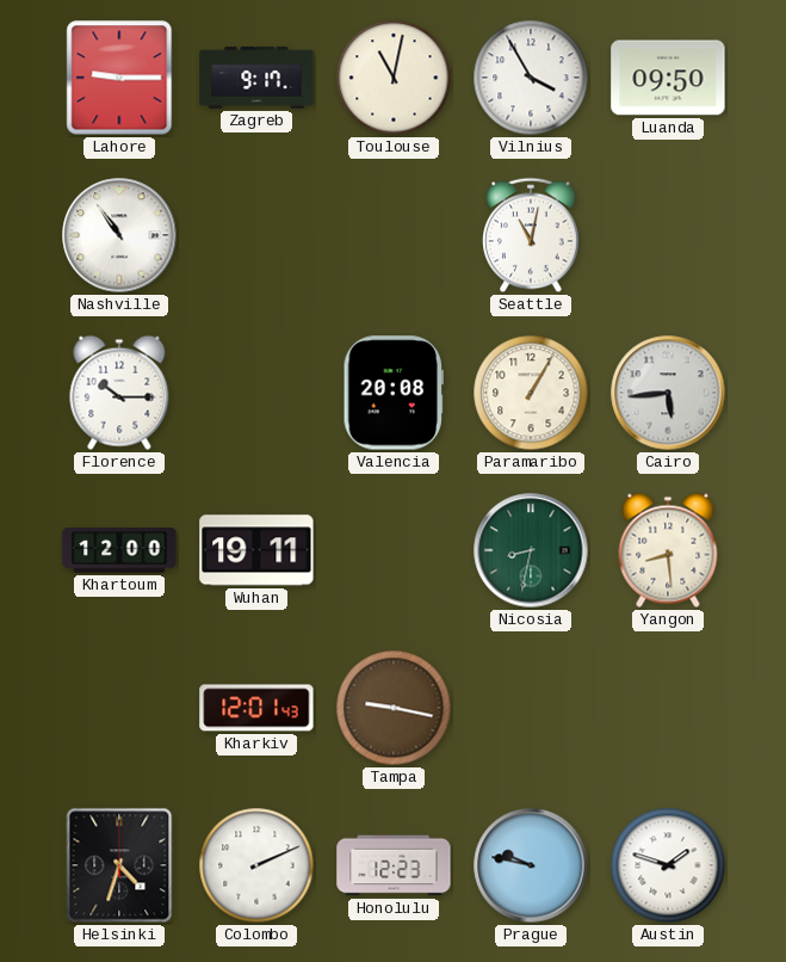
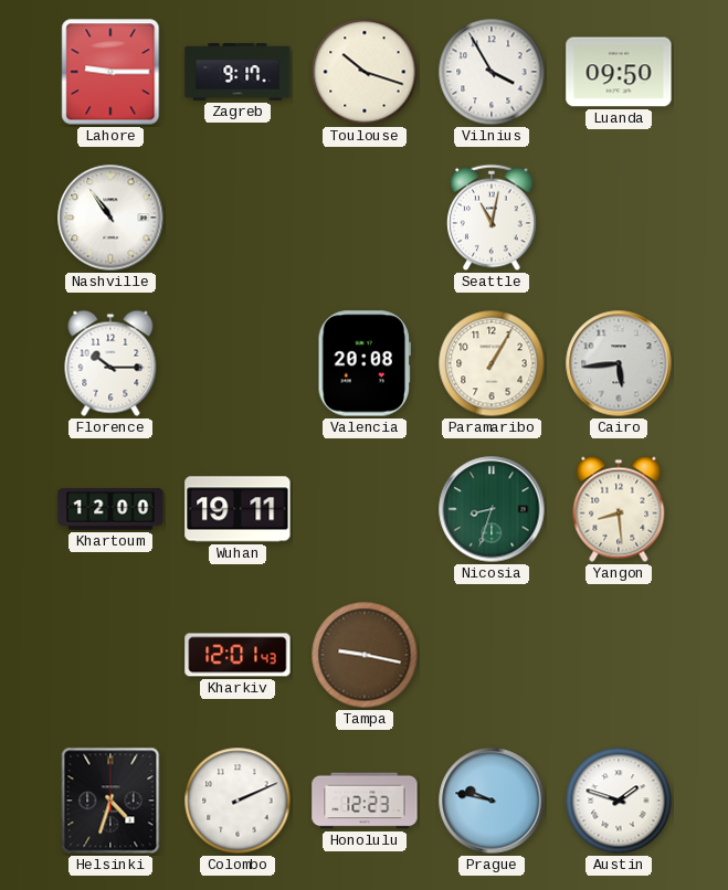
Toulouse: 11:02 -> 10:18 (365, 72)
Nicosia: 8:32 -> 8:33 (492, 509)
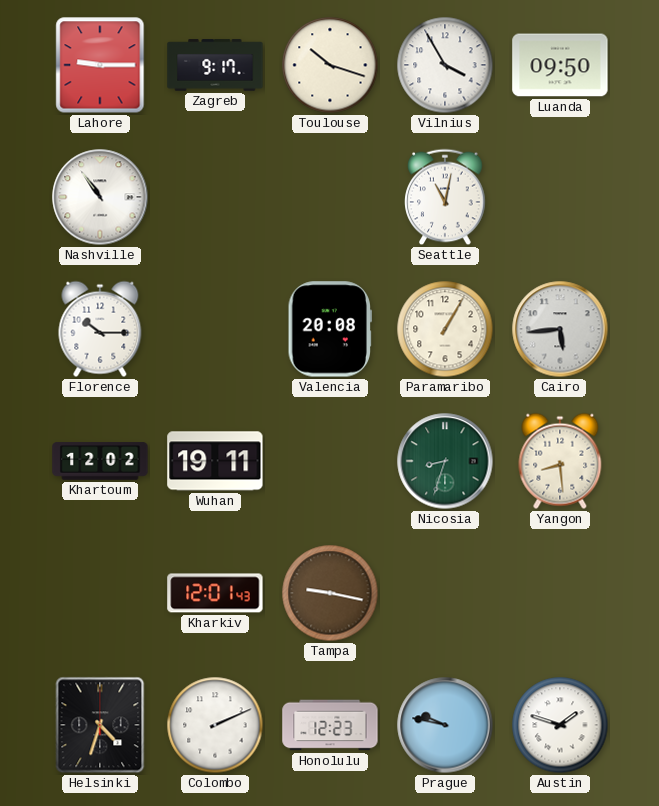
Khartoum: 12:00 -> 12:02 (100, 461)
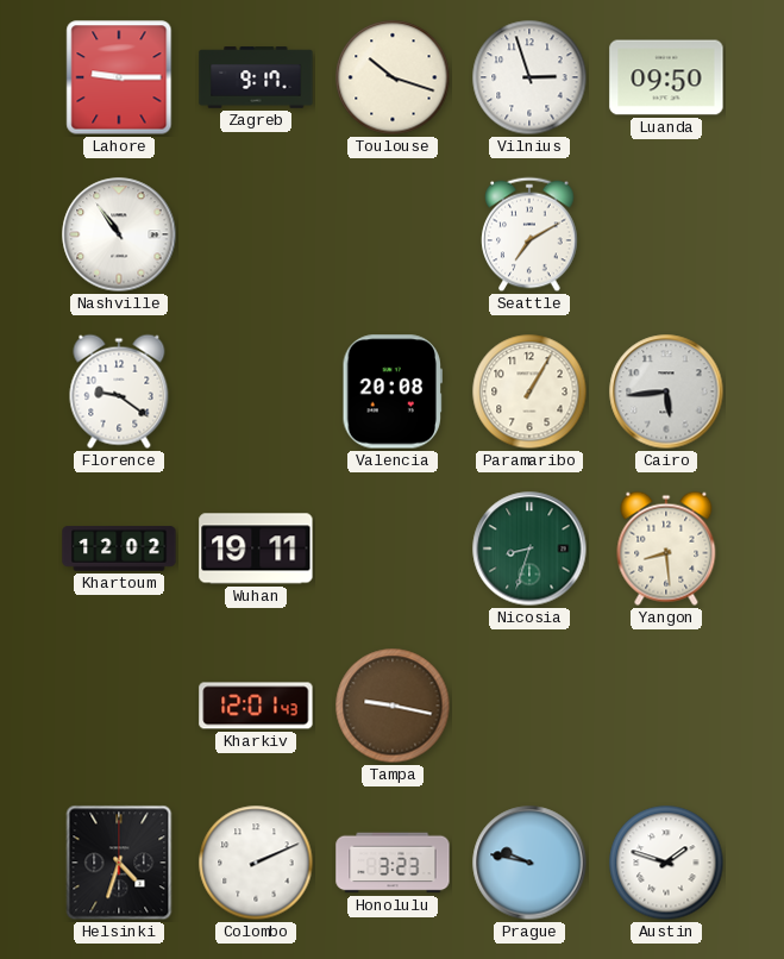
Vilnius: 3:55 -> 2:57 (529, 77)
Seattle: 11:02 -> 7:10 (529, 234)
Florence: 10:15 -> 9:21 (119, 391)
Honolulu: 12:23 -> 3:23 (393, 863)
